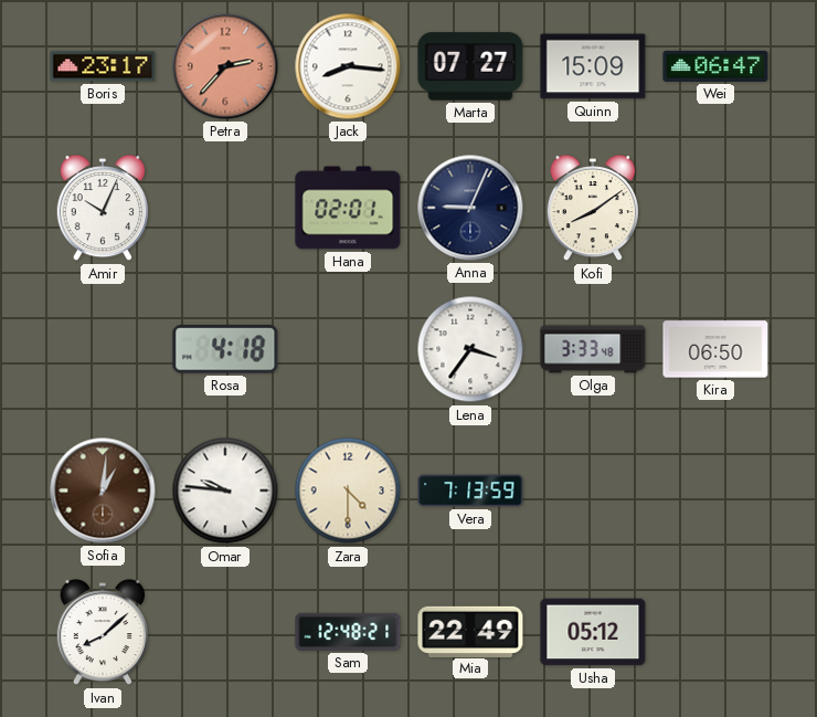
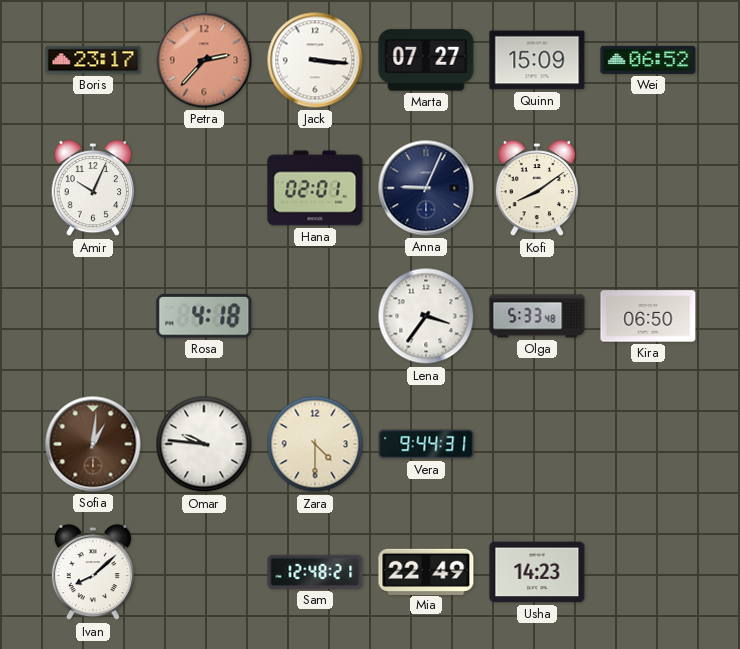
Jack: 8:16 -> 3:16 (315, 60)
Wei: 06:47 -> 06:52 (648, 60)
Olga: 3:33 -> 5:33 (537, 316)
Vera: 7:13 -> 9:44 (426, 444)
Usha: 05:12 -> 14:23 (537, 572)
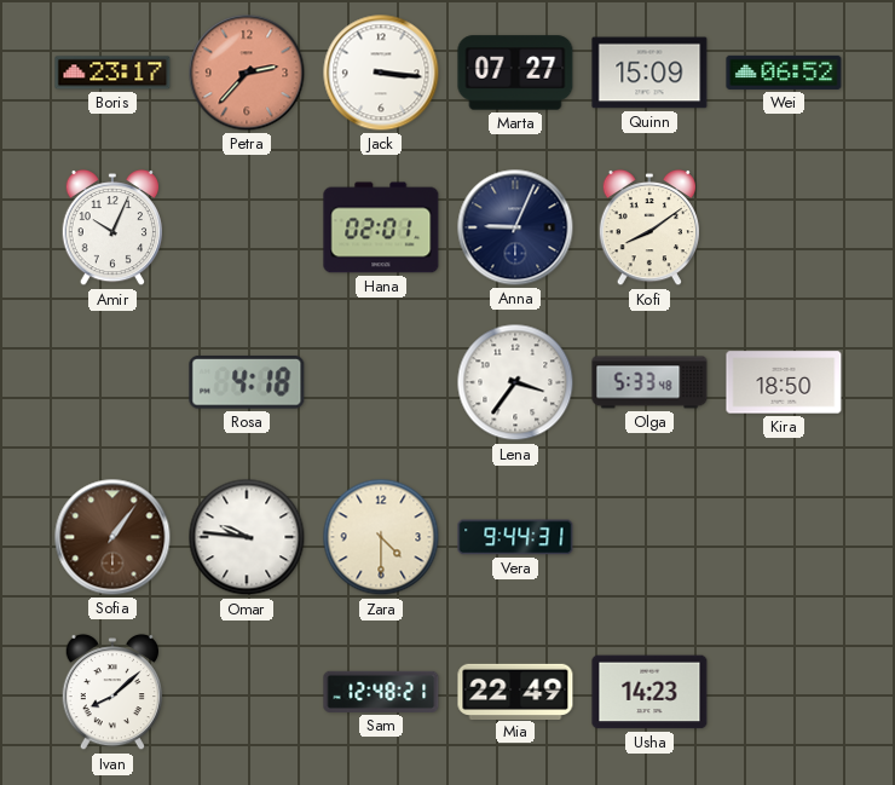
Kira: 06:50 -> 18:50 (784, 382)
Sofia: 1:01 -> 1:06 (112, 537)
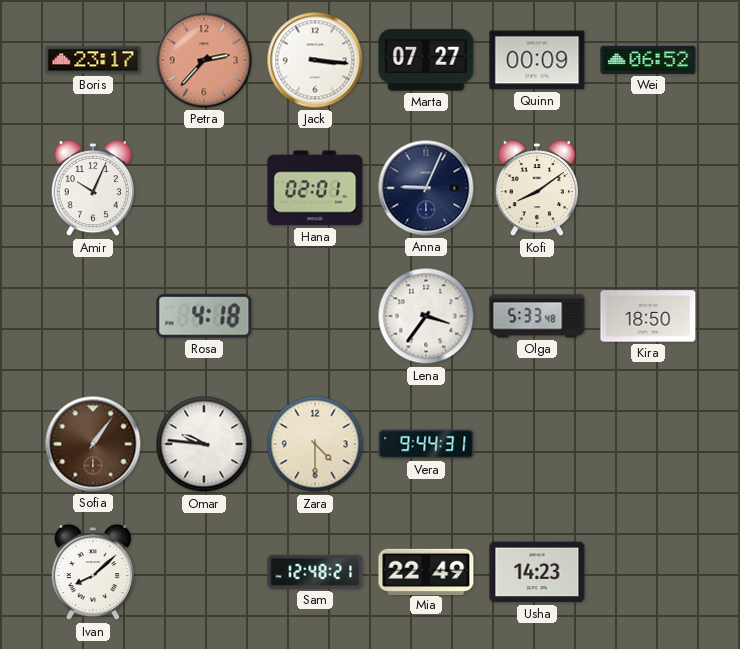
Quinn: 15:09 -> 00:09 (537, 60)
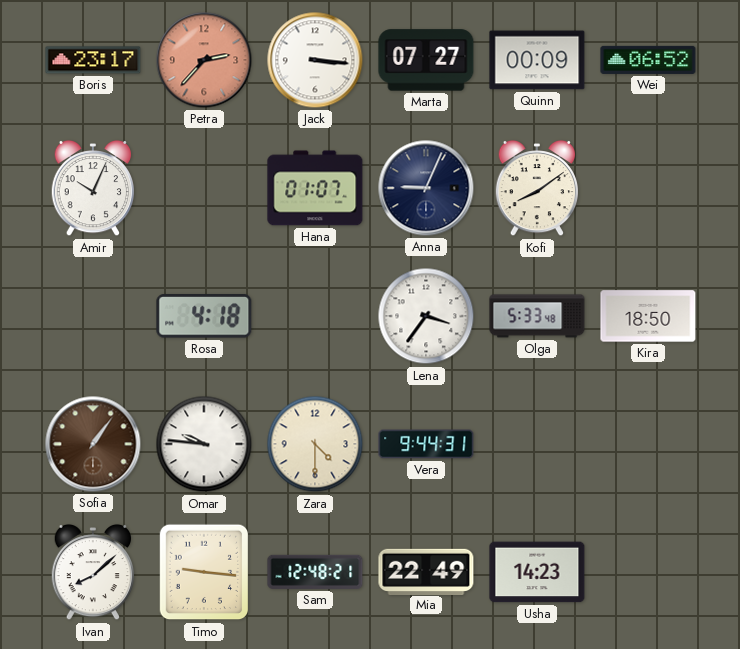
Hana: 02:01 -> 01:07 (315, 188)
Timo: none -> 9:16 (204, 572)
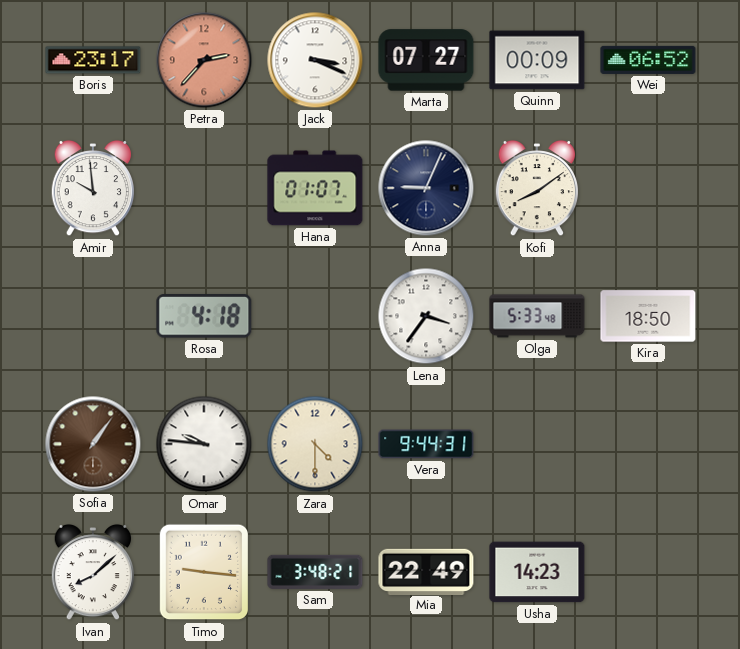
Jack: 3:16 -> 3:19 (315, 60)
Amir: 10:04 -> 9:59 (92, 188)
Sam: 12:48 -> 3:48 (315, 572)
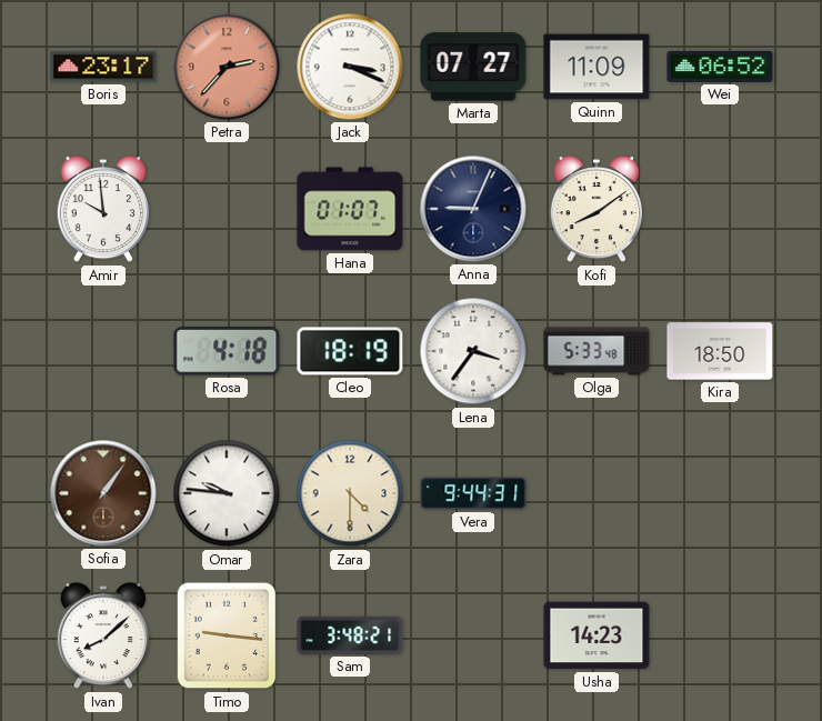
Quinn: 00:09 -> 11:09 (597, 67)
Cleo: none -> 18:19 (350, 351)
Mia: 22:49 -> none (426, 571)
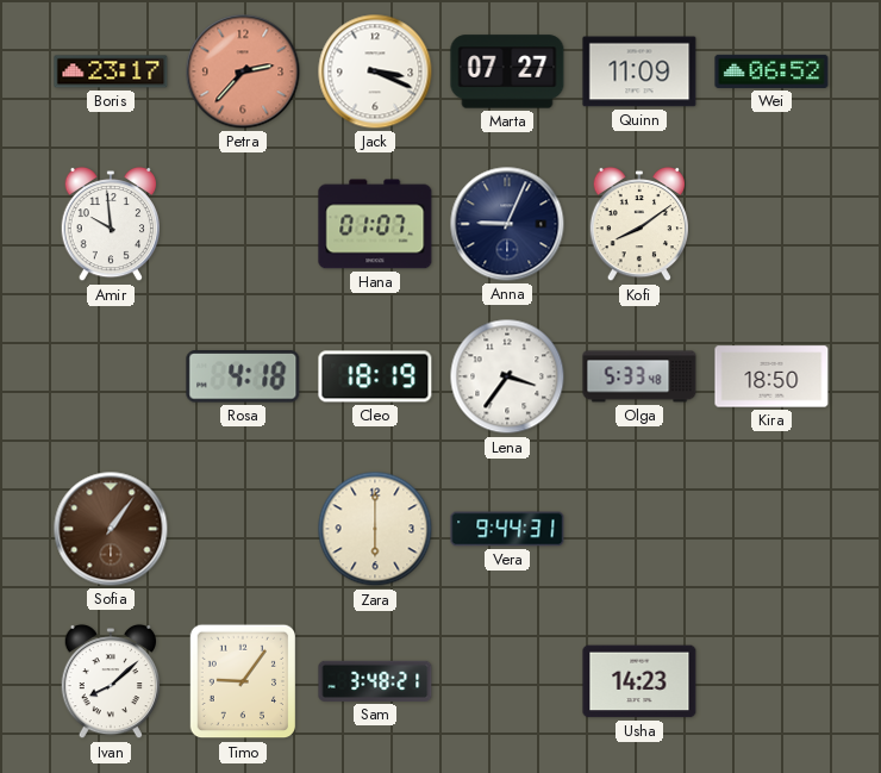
Omar: 9:46 -> none (227, 493)
Zara: 4:30 -> 6:00 (375, 529)
Timo: 9:16 -> 9:06 (243, 681)
